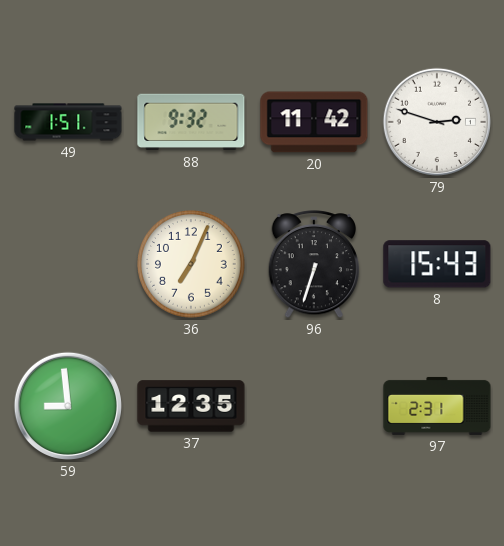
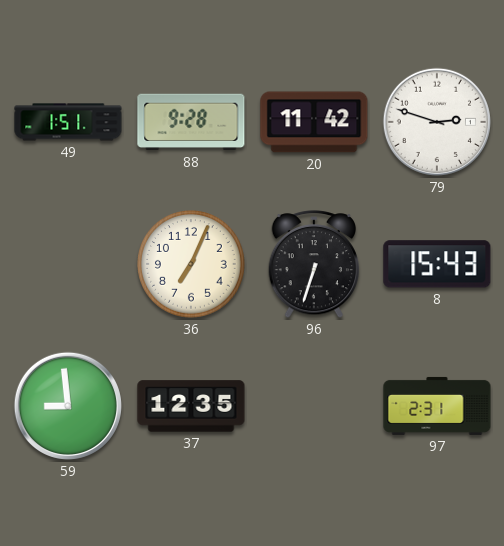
88: 9:32 -> 9:28 (191, 122)
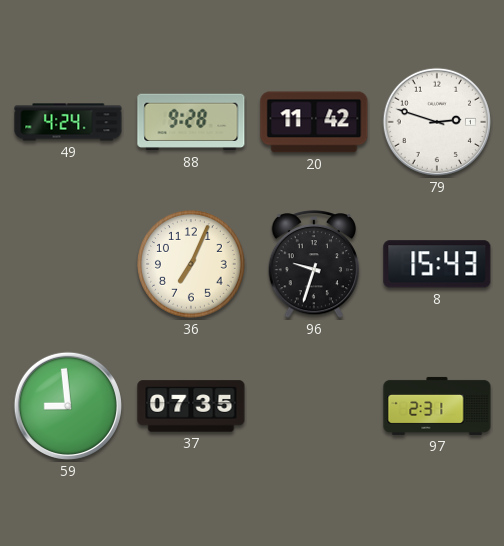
49: 1:51 -> 4:24 (68, 122)
96: 6:33 -> 9:33 (313, 265)
37: 12:35 -> 07:35 (191, 406)
